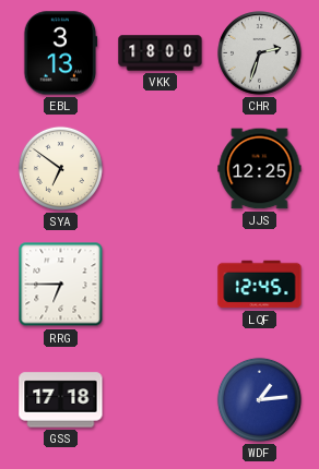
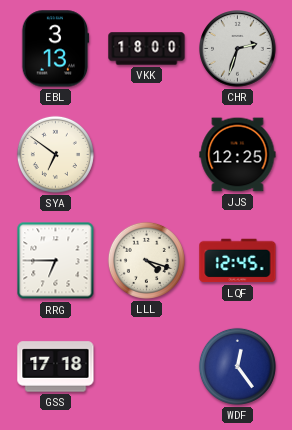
LLL: none -> 4:18 (146, 260)
WDF: 1:14 -> 12:24 (237, 366)
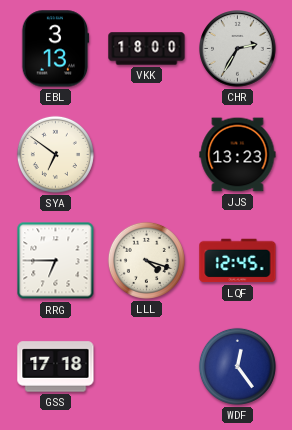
CHR: 2:33 -> 2:35 (238, 49)
JJS: 12:25 -> 13:23 (238, 155)
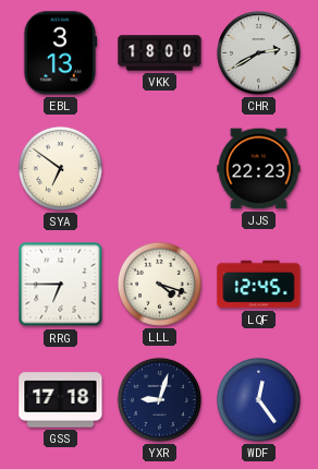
CHR: 2:35 -> 2:40 (259, 53)
JJS: 13:23 -> 22:23 (259, 169)
YXR: none -> 9:03 (159, 399)
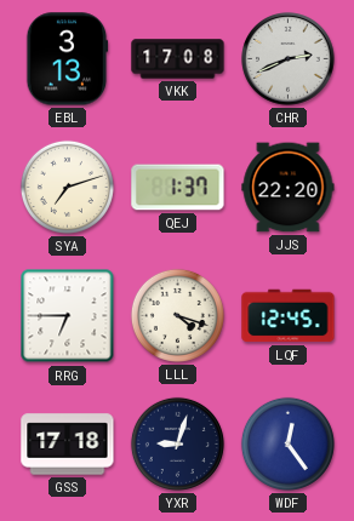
VKK: 18:00 -> 17:08 (178, 59)
CHR: 2:40 -> 2:41 (289, 59)
SYA: 6:51 -> 7:12 (67, 187)
QEJ: none -> 1:37 (178, 188)
JJS: 22:23 -> 22:20 (289, 188)
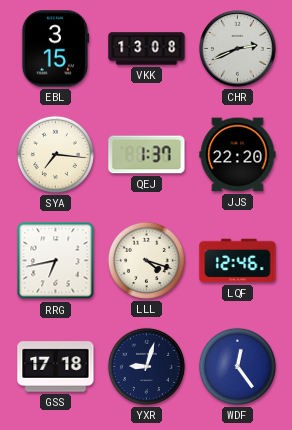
EBL: 3:13 -> 3:15 (55, 49)
VKK: 17:08 -> 13:08 (147, 49)
SYA: 7:12 -> 7:16 (55, 154)
RRG: 6:45 -> 6:43 (56, 261)
LQF: 12:45 -> 12:46 (238, 261)
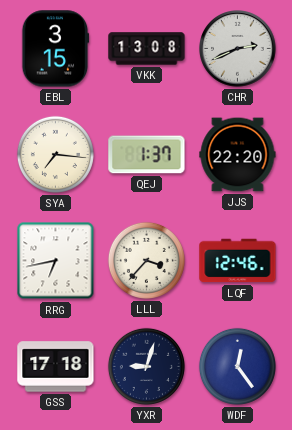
LLL: 4:18 -> 3:37 (146, 260)
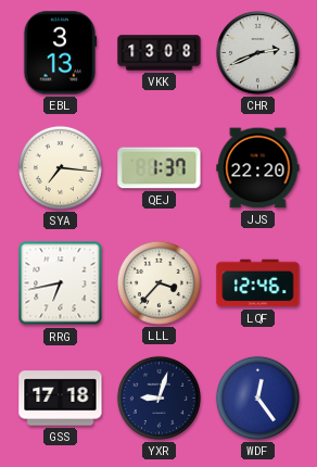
EBL: 3:15 -> 3:13 (60, 53)
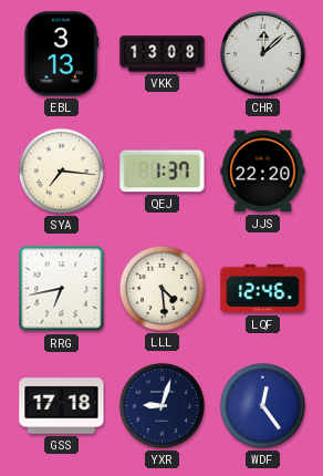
CHR: 2:41 -> 12:08 (263, 54)
LLL: 3:37 -> 4:29 (161, 288)
